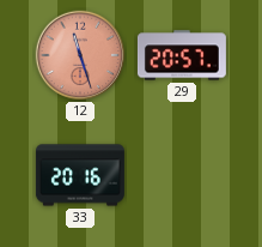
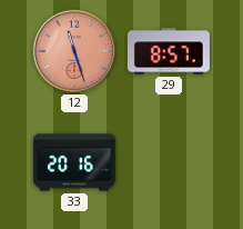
29: 20:57 -> 8:57 (169, 51)
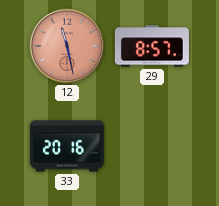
12: 11:27 -> 11:28 (67, 46)
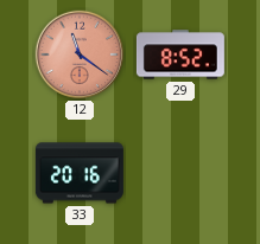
12: 11:28 -> 11:21 (80, 54)
29: 8:57 -> 8:52 (180, 54)
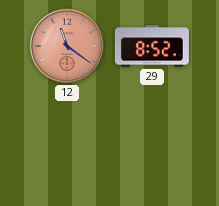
33: 20:16 -> none (80, 173)
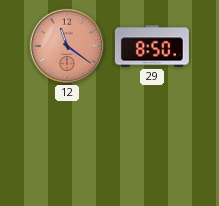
29: 8:52 -> 8:50 (152, 46)
